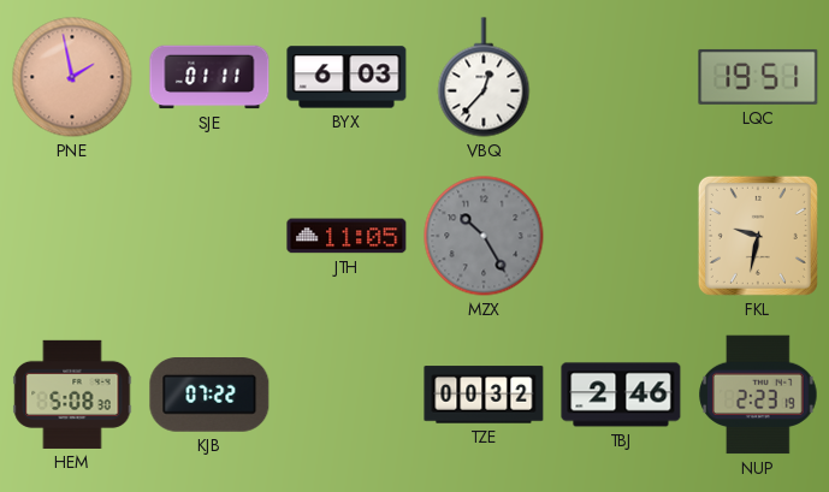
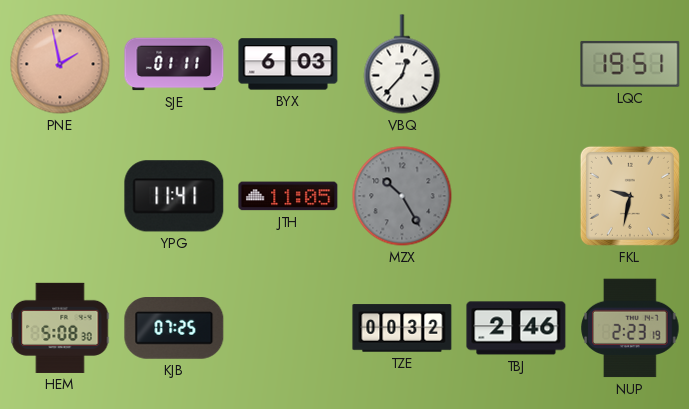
YPG: none -> 11:41 (174, 196)
KJB: 07:22 -> 07:25 (174, 329)
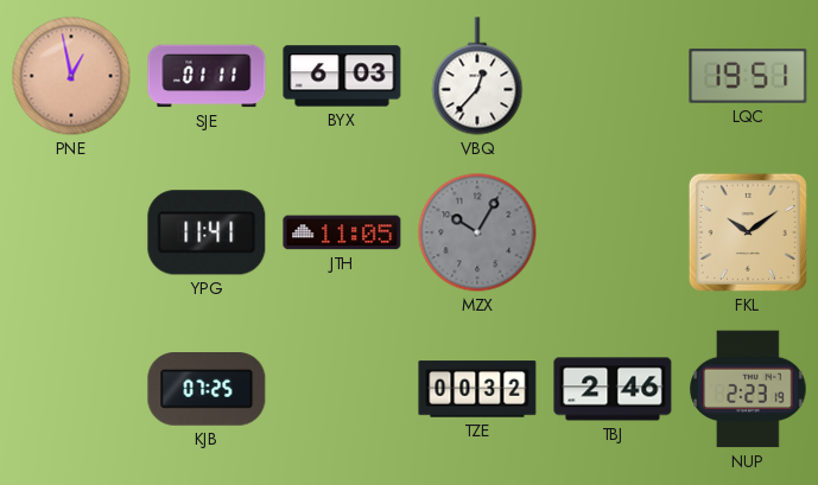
PNE: 1:58 -> 12:58 (71, 76)
MZX: 10:25 -> 10:05 (477, 232)
FKL: 9:32 -> 10:09 (748, 232)
HEM: 5:08 -> none (60, 328)
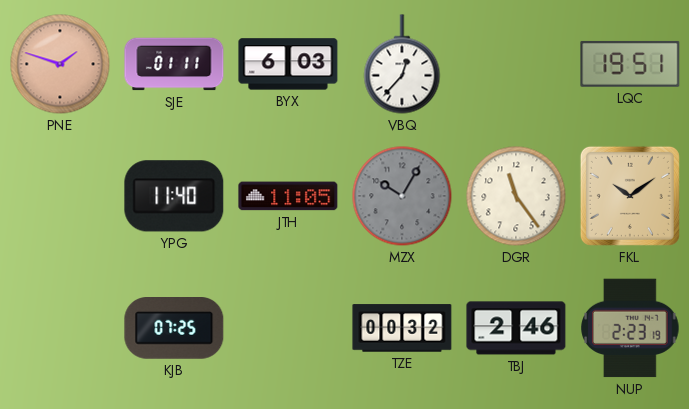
PNE: 12:58 -> 1:48 (60, 64)
YPG: 11:41 -> 11:40 (174, 196)
DGR: none -> 11:24 (516, 196)
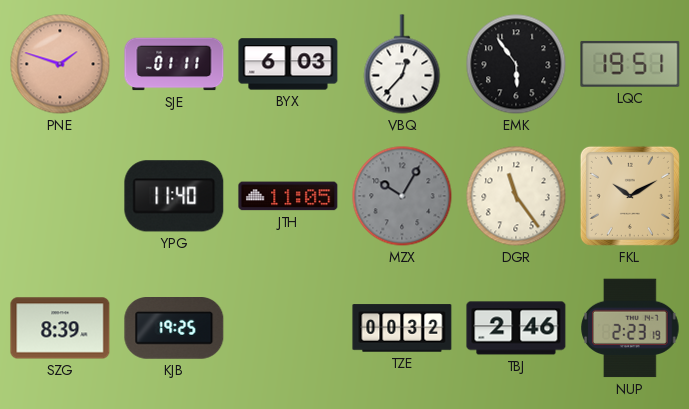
EMK: none -> 5:54 (516, 64)
FKL: 10:09 -> 10:10 (630, 196)
SZG: none -> 8:39 (60, 328)
KJB: 07:25 -> 19:25 (174, 329)
